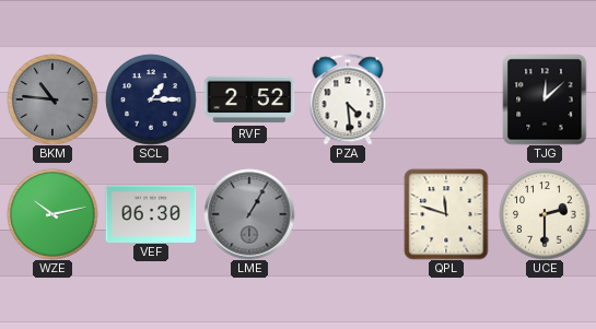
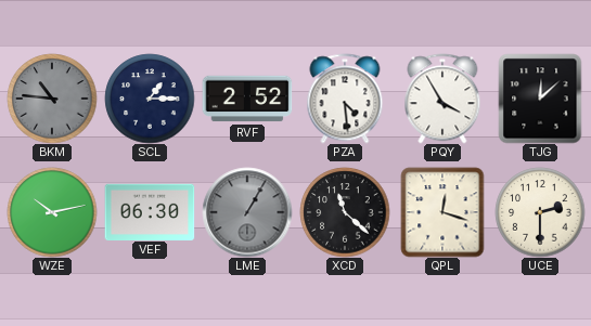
PQY: none -> 3:55 (442, 99)
XCD: none -> 11:22 (345, 212)
QPL: 11:48 -> 12:18 (442, 212)
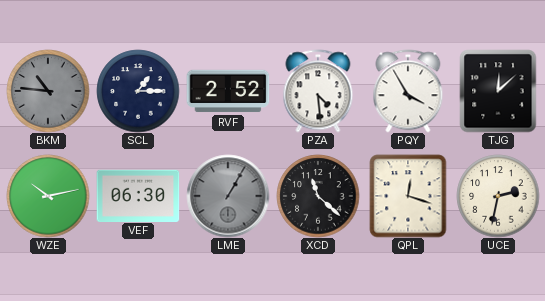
UCE: 2:30 -> 2:32 (498, 196)
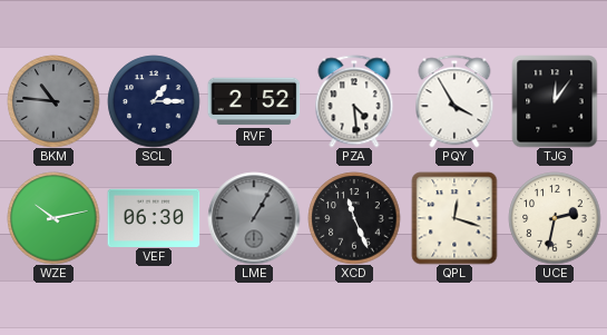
TJG: 12:08 -> 12:06 (555, 101)
XCD: 11:22 -> 11:26 (354, 218)
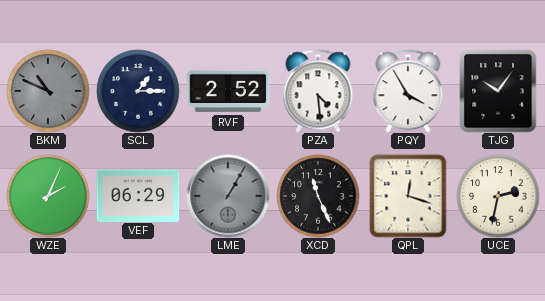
BKM: 10:46 -> 10:49 (48, 91)
TJG: 12:06 -> 10:06 (498, 91)
WZE: 10:13 -> 2:04 (48, 196)
VEF: 06:30 -> 06:29 (138, 195)
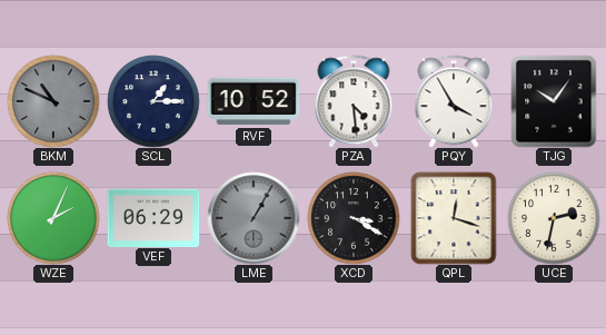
RVF: 2:52 -> 10:52 (254, 101)
XCD: 11:26 -> 3:20 (354, 218)
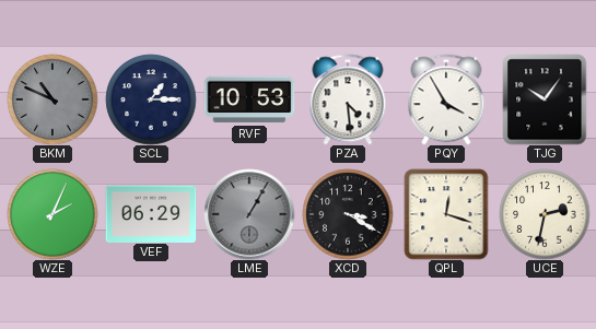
RVF: 10:52 -> 10:53 (249, 99)
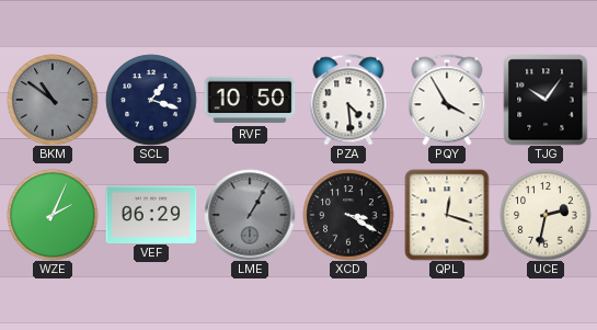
BKM: 10:49 -> 10:51 (53, 100)
SCL: 1:15 -> 1:18 (151, 100)
RVF: 10:53 -> 10:50 (250, 100)
